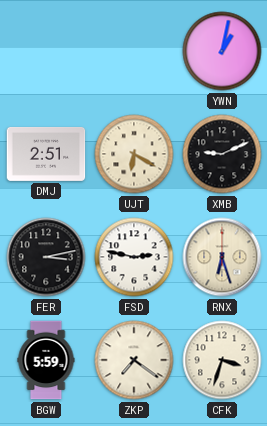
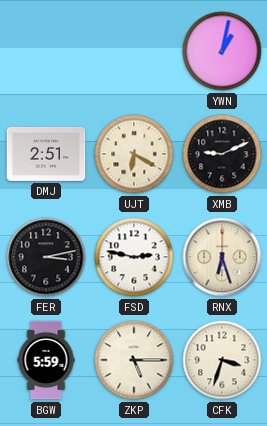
ZKP: 7:21 -> 5:15 (134, 360)
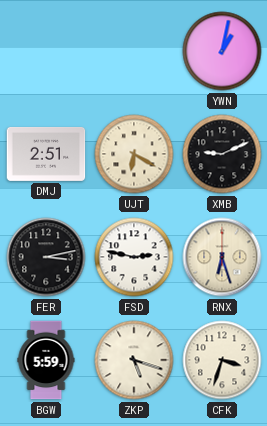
ZKP: 5:15 -> 5:18 (134, 360)
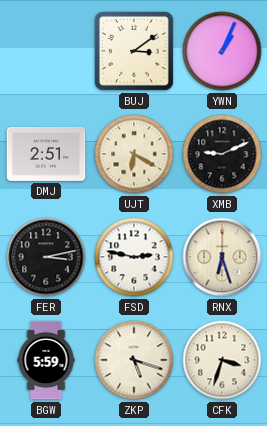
BUJ: none -> 3:09 (134, 51)
YWN: 1:02 -> 1:04 (222, 51)
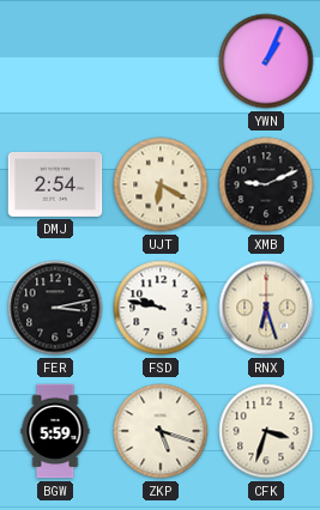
BUJ: 3:09 -> none (134, 51)
DMJ: 2:51 -> 2:54 (55, 184)
FSD: 2:47 -> 9:47 (161, 308)
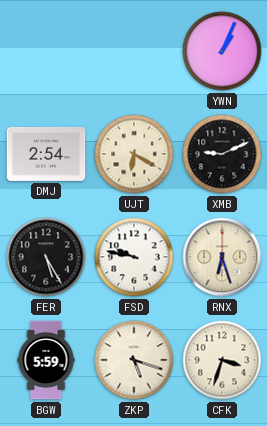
FER: 3:13 -> 5:25 (46, 257)
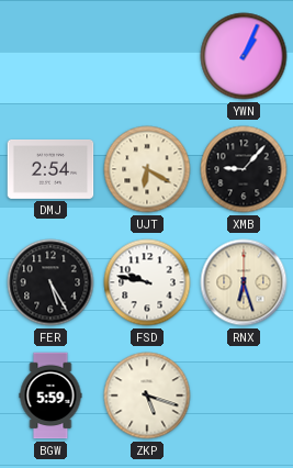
XMB: 9:11 -> 9:07 (244, 169)
CFK: 3:33 -> none (222, 360)
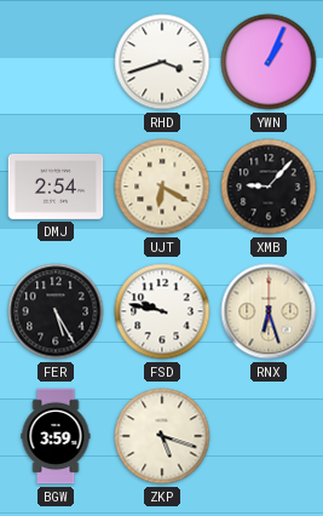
RHD: none -> 3:42 (162, 62)
BGW: 5:59 -> 3:59 (56, 436)
